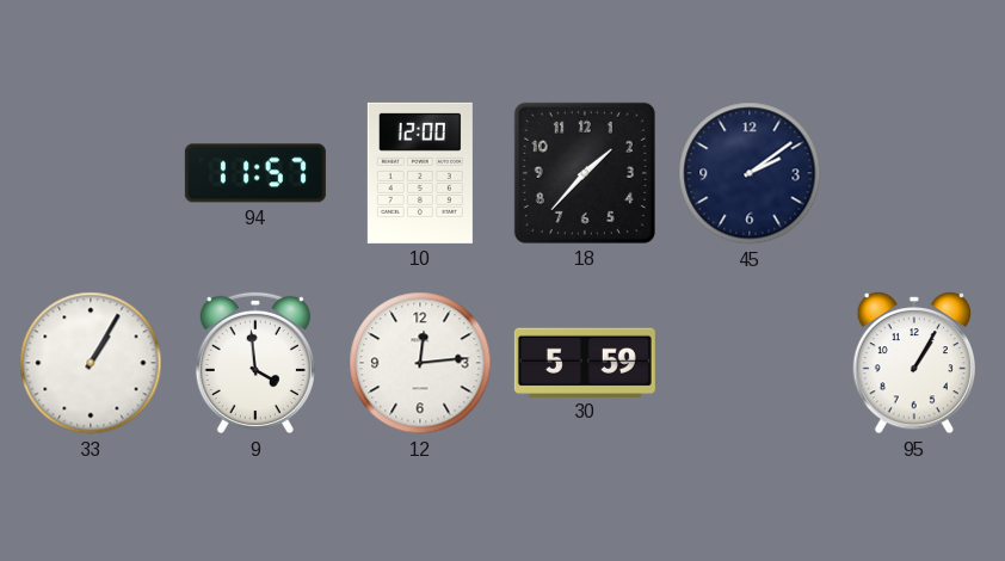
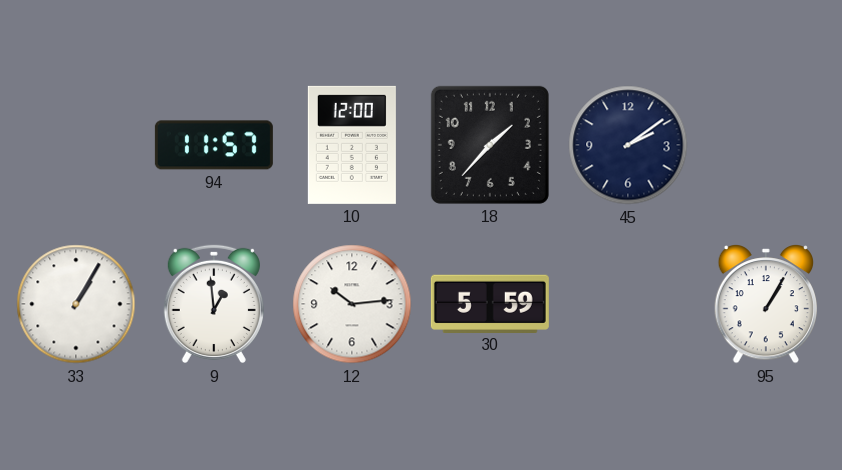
9: 3:59 -> 12:59 (214, 304)
12: 12:14 -> 10:14 (352, 304)
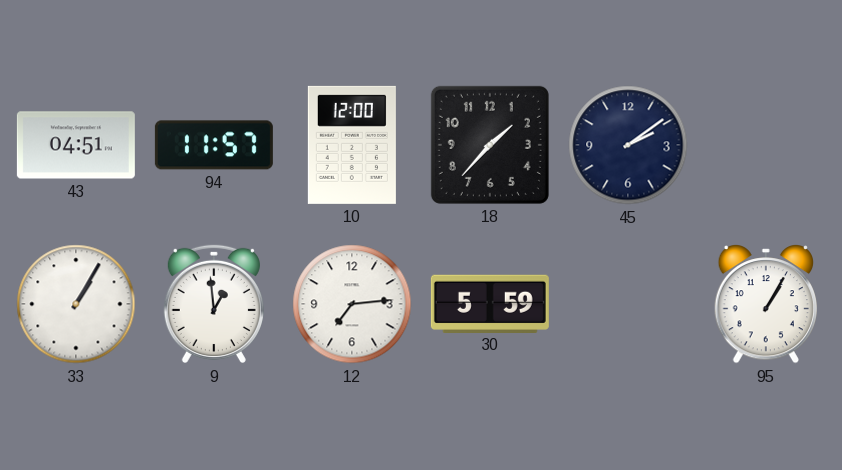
43: none -> 04:51 (76, 145)
12: 10:14 -> 7:14 (352, 304)
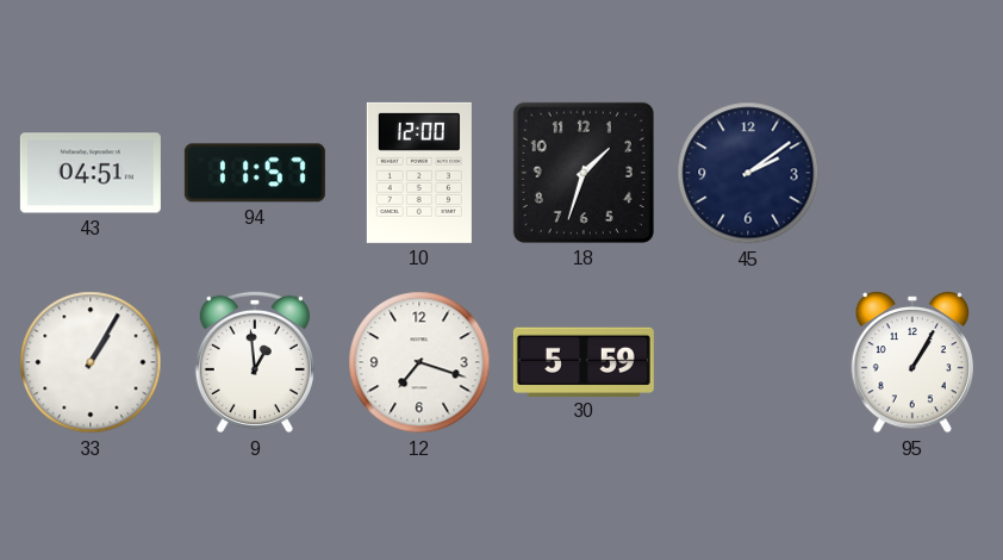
18: 1:37 -> 1:33 (584, 173)
12: 7:14 -> 7:18 (419, 362)
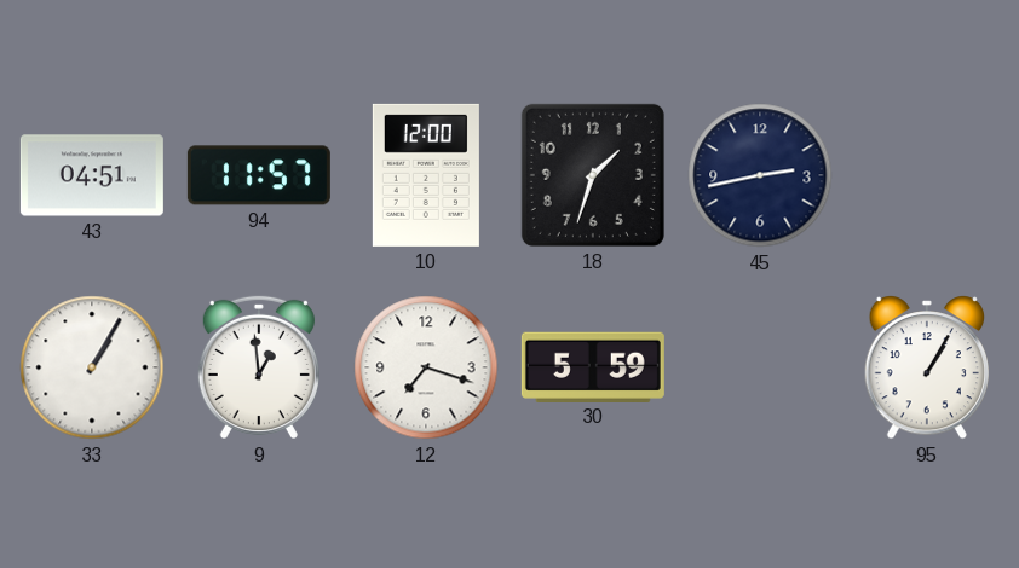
45: 2:09 -> 2:43 (760, 175)
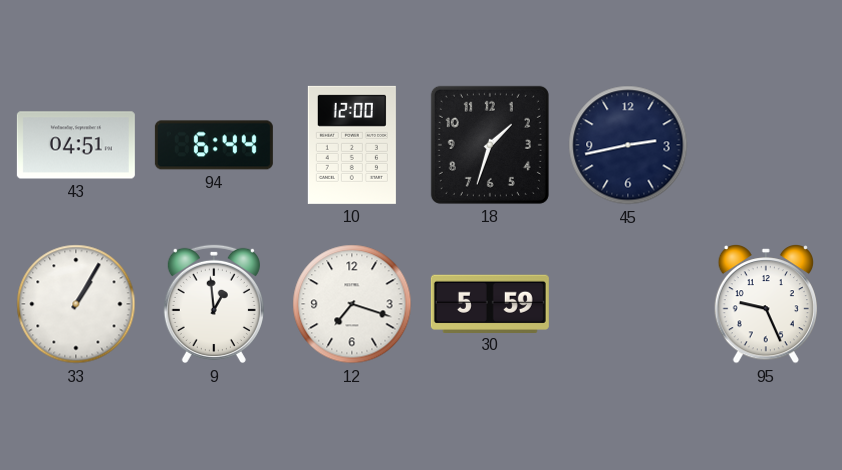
94: 11:57 -> 6:44 (214, 145)
95: 1:05 -> 9:26 (765, 305)
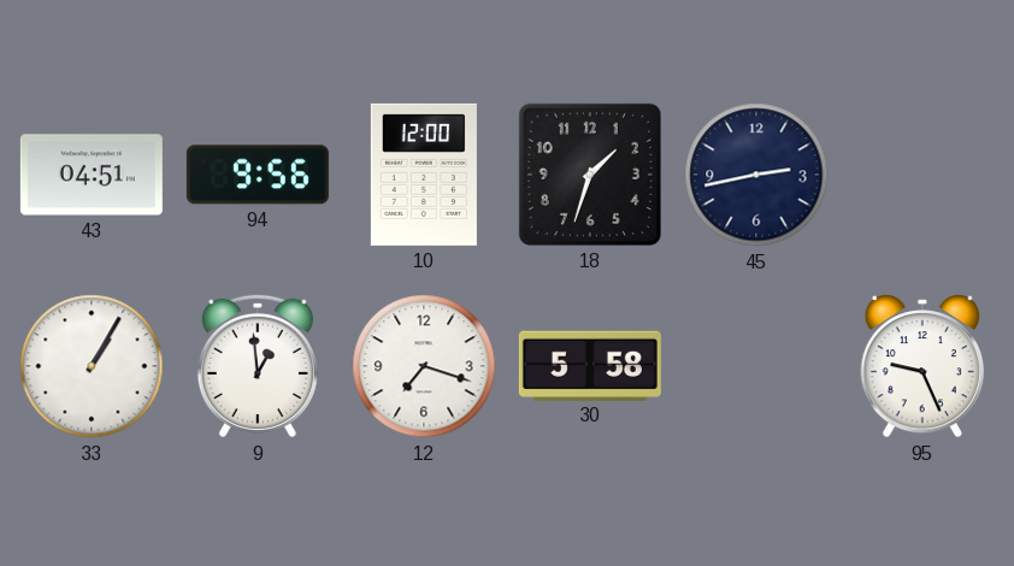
94: 6:44 -> 9:56 (258, 175)
30: 5:59 -> 5:58 (590, 365)
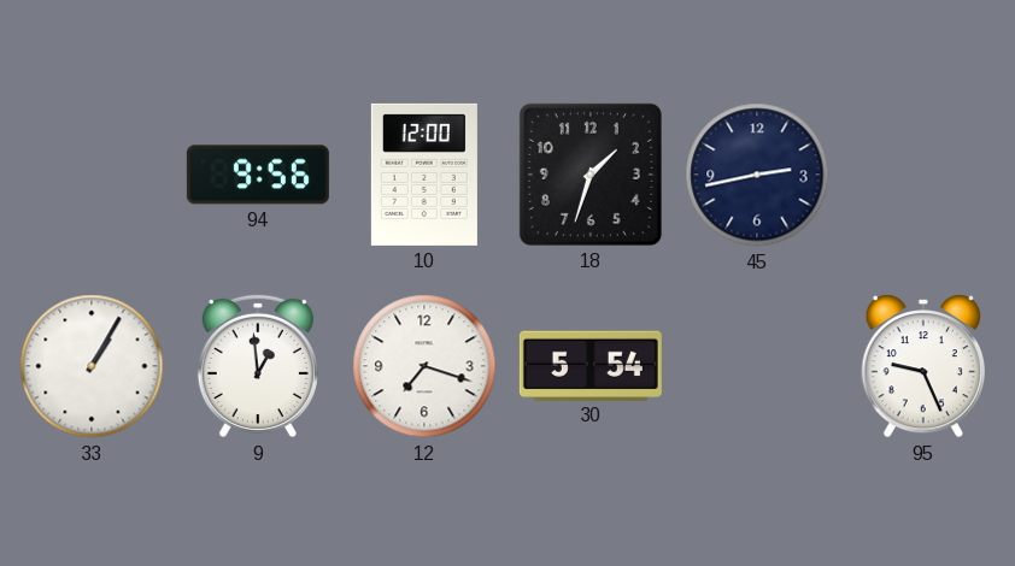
43: 04:51 -> none (92, 175)
30: 5:58 -> 5:54 (591, 365)
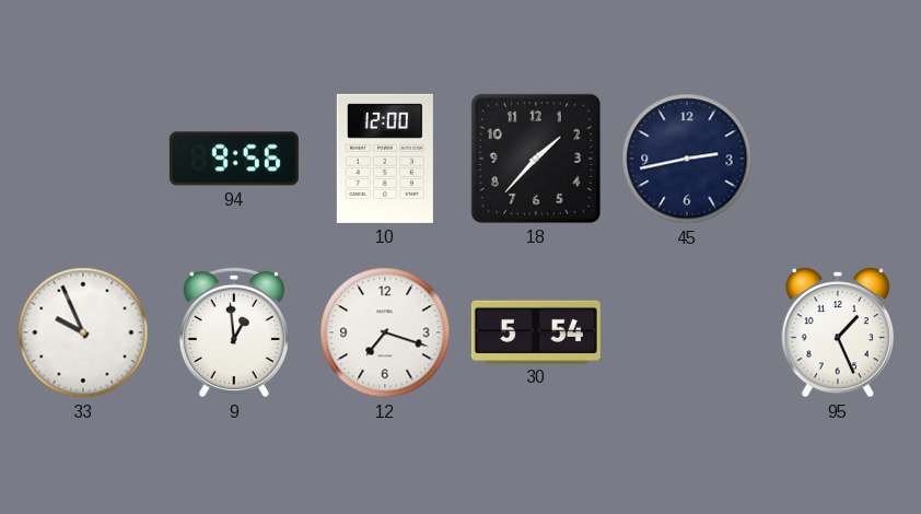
18: 1:33 -> 1:37 (536, 159)
33: 1:05 -> 9:56 (83, 332)
95: 9:26 -> 1:26 (837, 334)
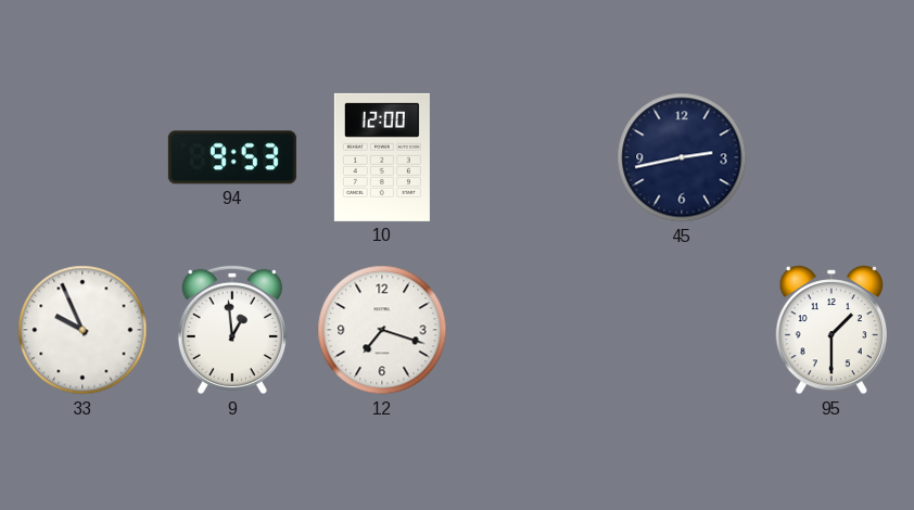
94: 9:56 -> 9:53 (232, 157)
18: 1:37 -> none (536, 159)
30: 5:54 -> none (536, 331)
95: 1:26 -> 1:30 (830, 331)
